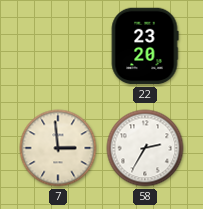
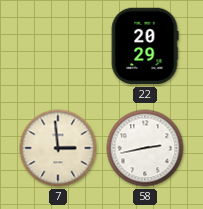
22: 23:20 -> 20:29 (145, 46)
58: 2:35 -> 2:43 (145, 148)
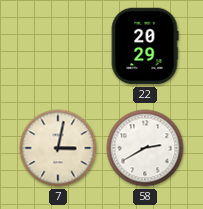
7: 2:59 -> 3:02 (58, 148)
58: 2:43 -> 2:40 (145, 148)
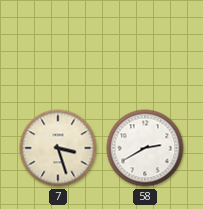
22: 20:29 -> none (145, 46)
7: 3:02 -> 3:27 (58, 148)
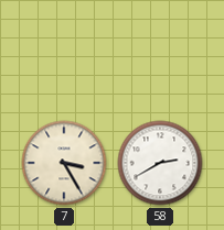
7: 3:27 -> 3:25 (64, 163)
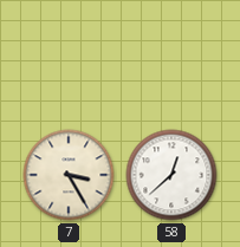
58: 2:40 -> 12:38 (171, 175)
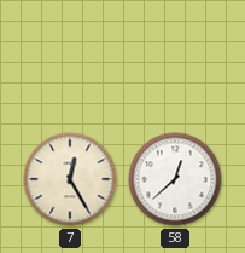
7: 3:25 -> 12:25 (70, 179)
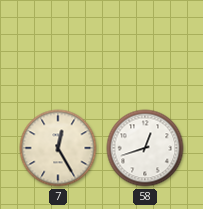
58: 12:38 -> 12:42 (145, 148)
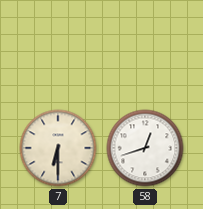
7: 12:25 -> 6:30 (58, 148)
